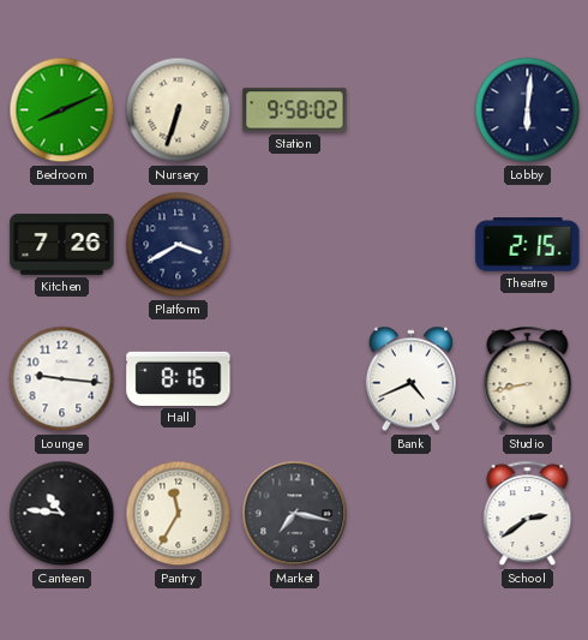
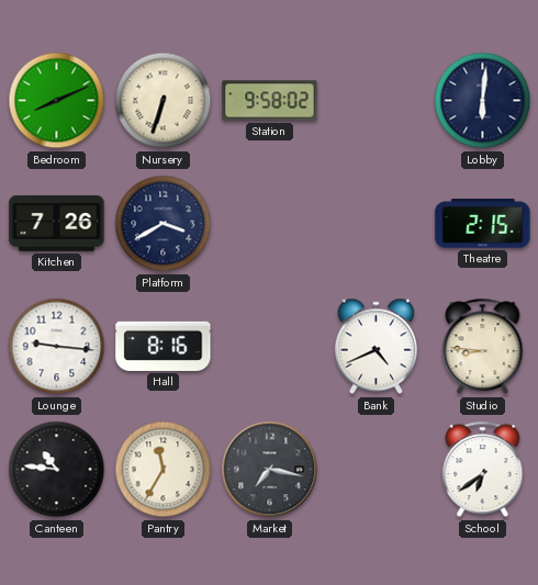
Studio: 8:43 -> 8:46 (483, 347)
School: 2:39 -> 6:39 (483, 470)
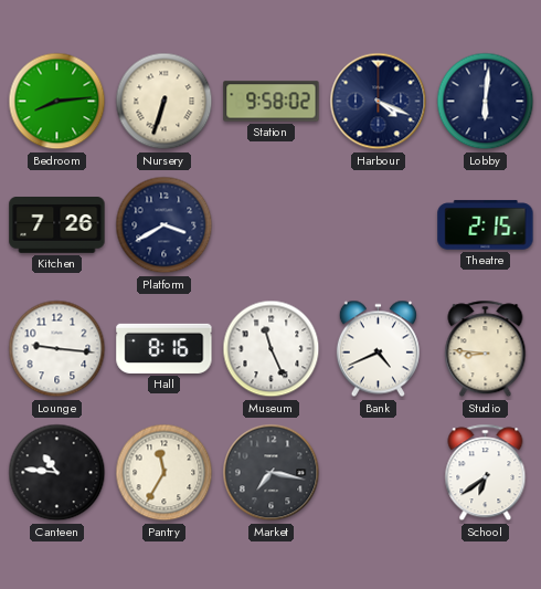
Bedroom: 8:11 -> 8:14 (57, 102)
Harbour: none -> 4:19 (379, 102)
Museum: none -> 11:26 (272, 349)
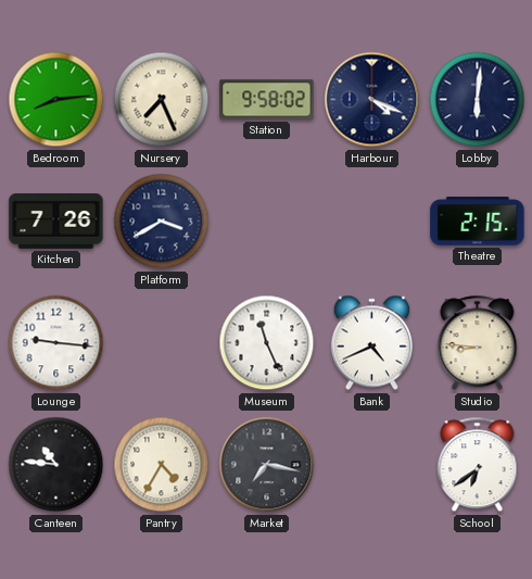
Nursery: 6:33 -> 7:26 (162, 100)
Hall: 8:16 -> none (165, 348)
Pantry: 11:35 -> 4:35 (162, 465)
